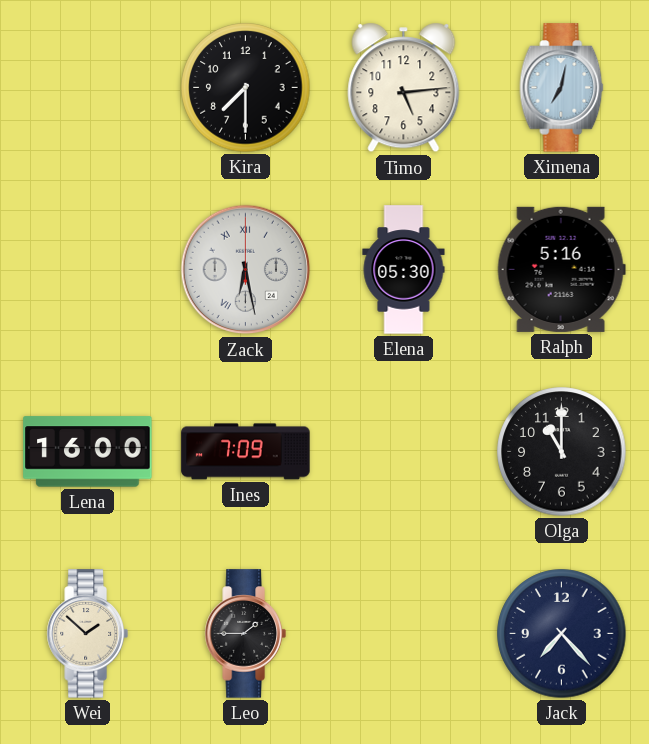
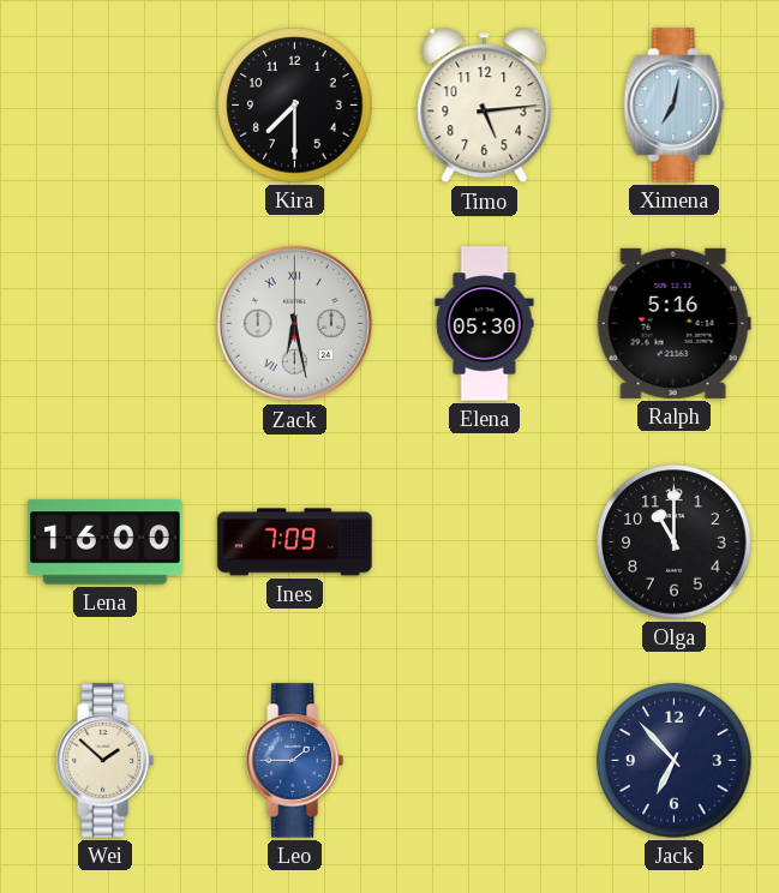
Leo dial: black -> blue (294, 761)
Jack: 7:23 -> 6:53 (675, 761)
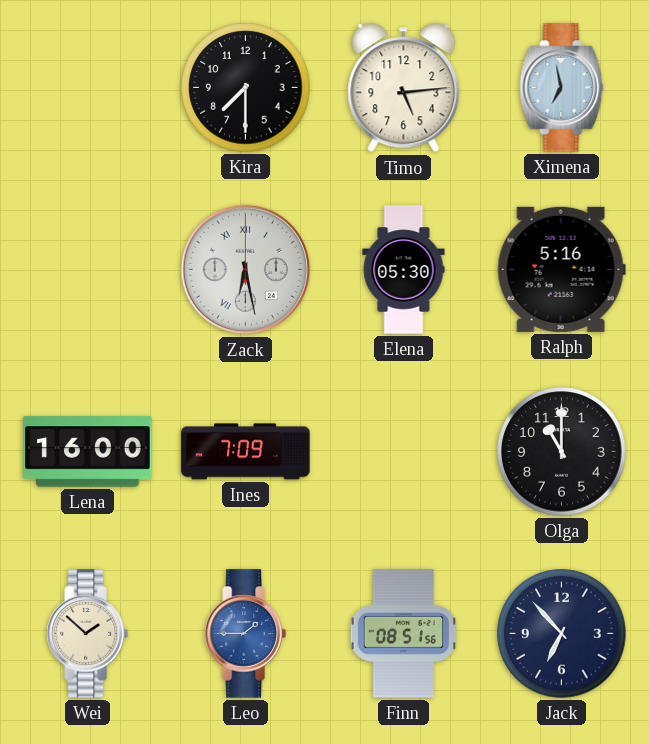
Ximena: 7:02 -> 6:58 (562, 88)
Finn: none -> 08:51 (404, 634)
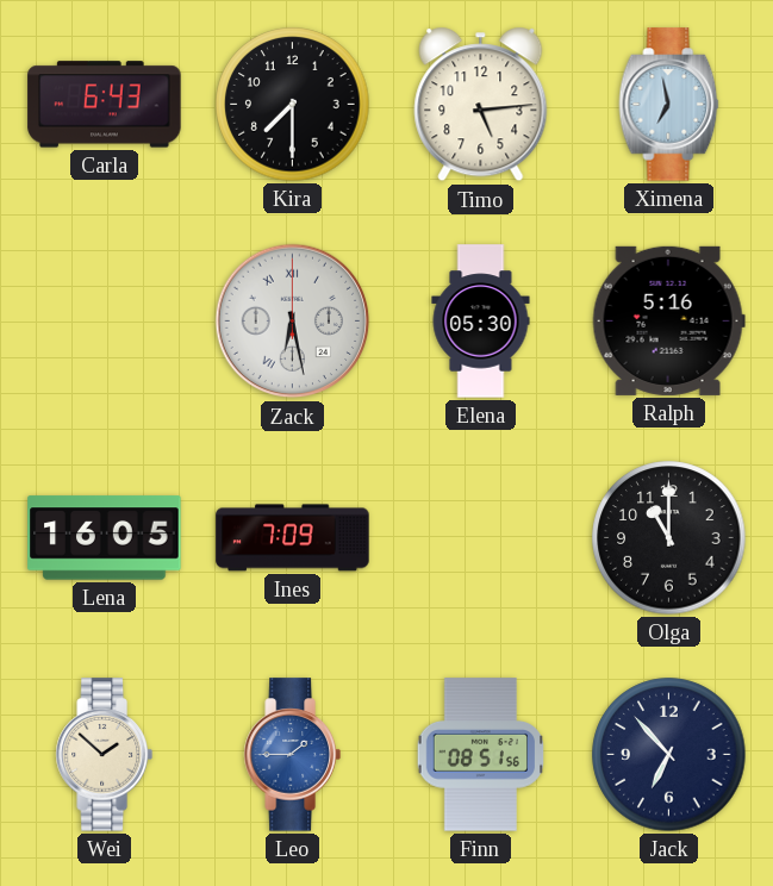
Carla: none -> 6:43 (105, 105)
Lena: 16:00 -> 16:05 (105, 538)
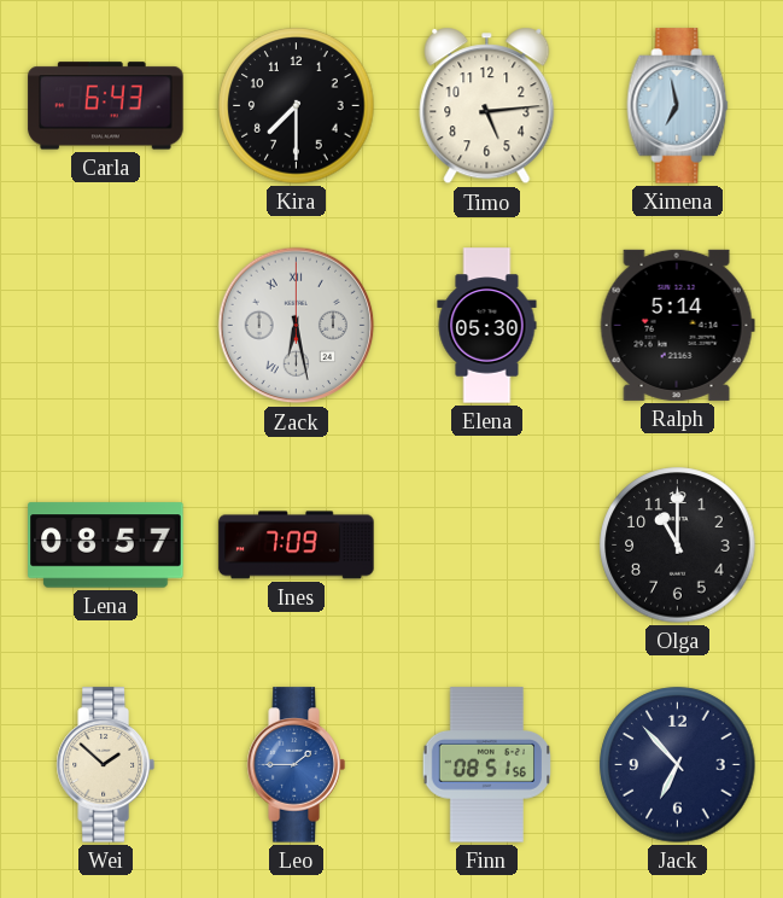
Ralph: 5:16 -> 5:14 (677, 325)
Lena: 16:05 -> 08:57 (106, 546)
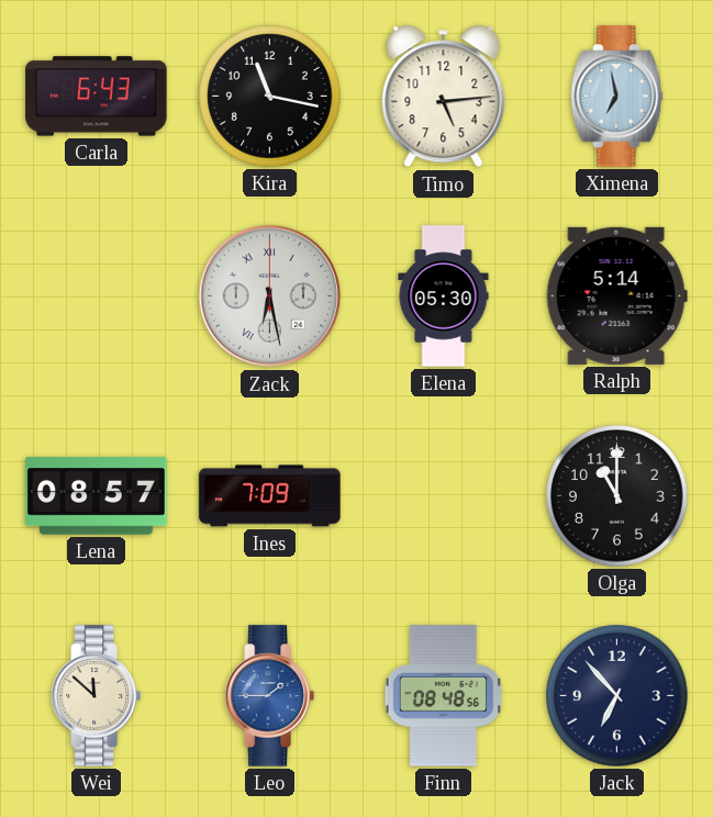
Kira: 7:30 -> 11:17 (270, 97)
Wei: 1:52 -> 11:52 (96, 696)
Finn: 08:51 -> 08:48 (444, 696)
